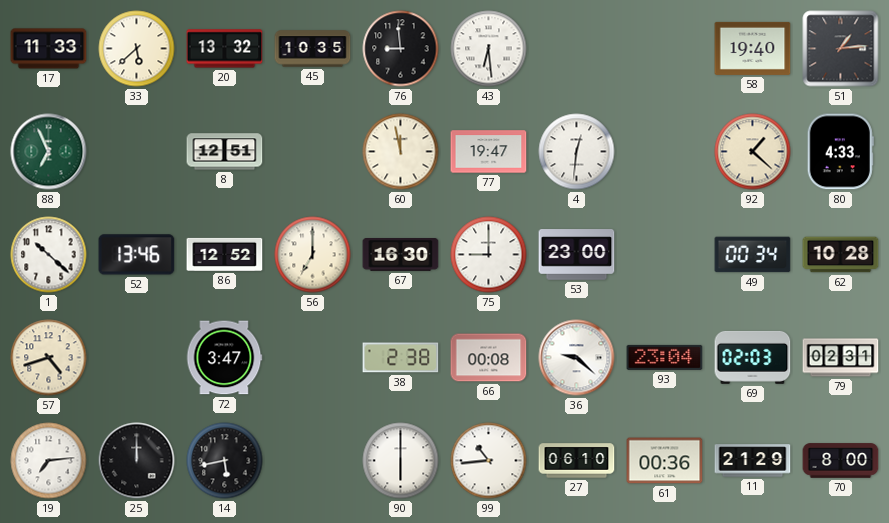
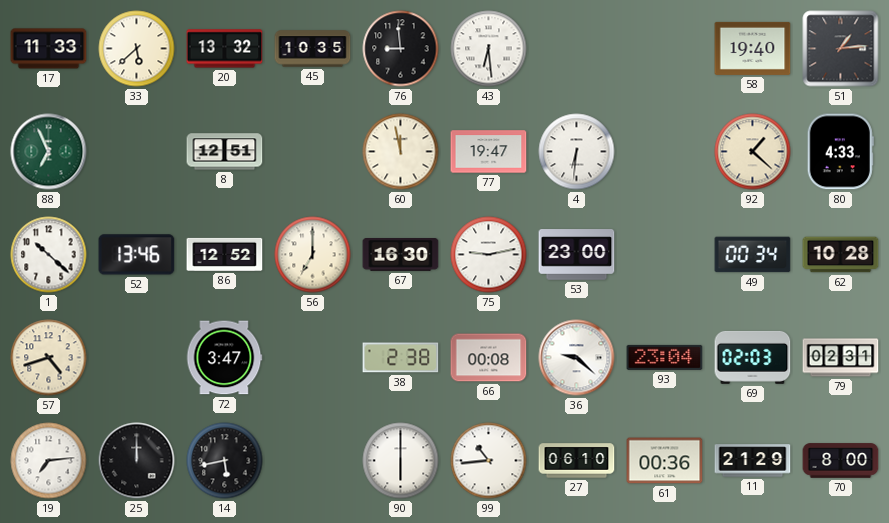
4: 12:31 -> 6:31 (577, 152)
75: 9:00 -> 9:13 (489, 255)
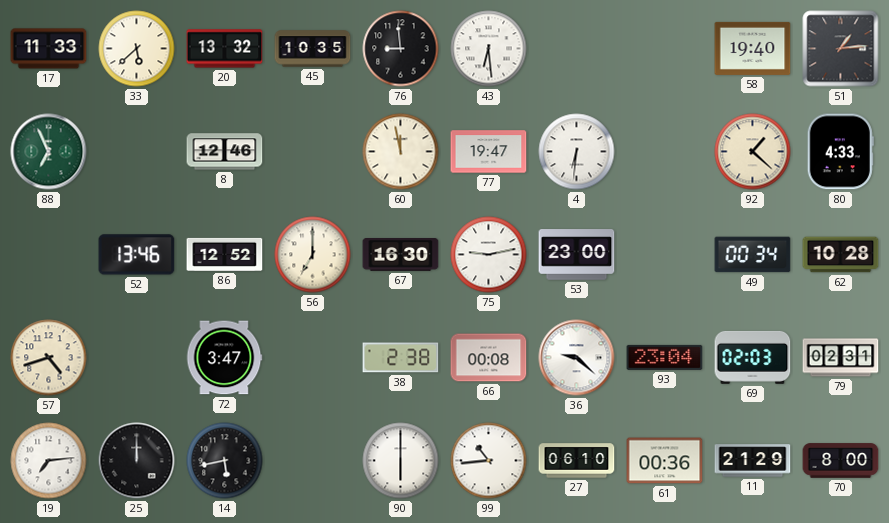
8: 12:51 -> 12:46 (225, 152)
1: 10:22 -> none (49, 255)
